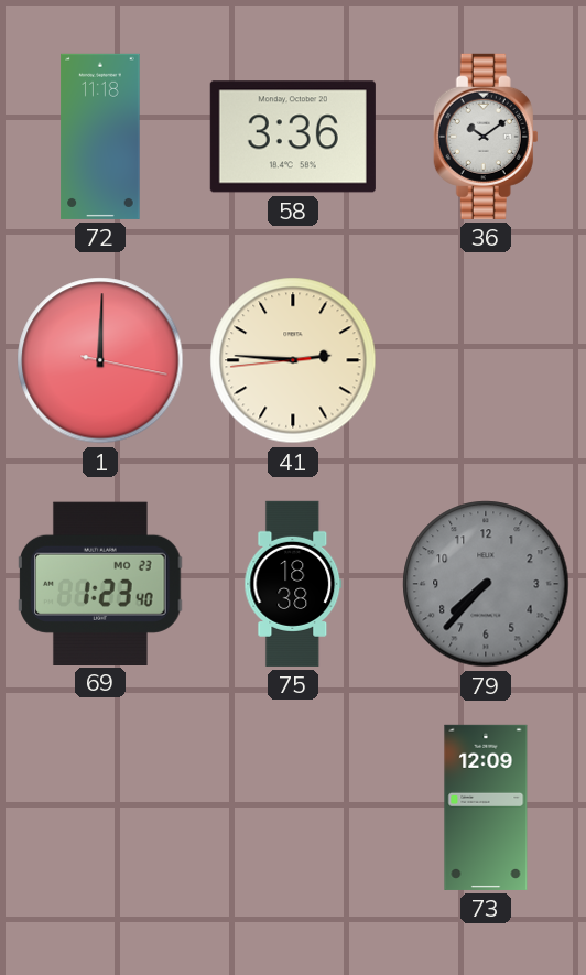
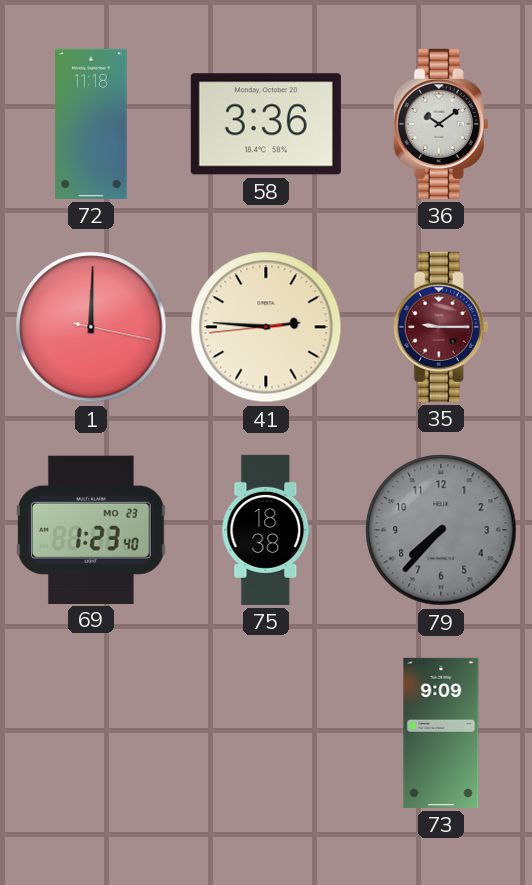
35: none -> 9:15 (441, 327)
73: 12:09 -> 9:09 (441, 733)
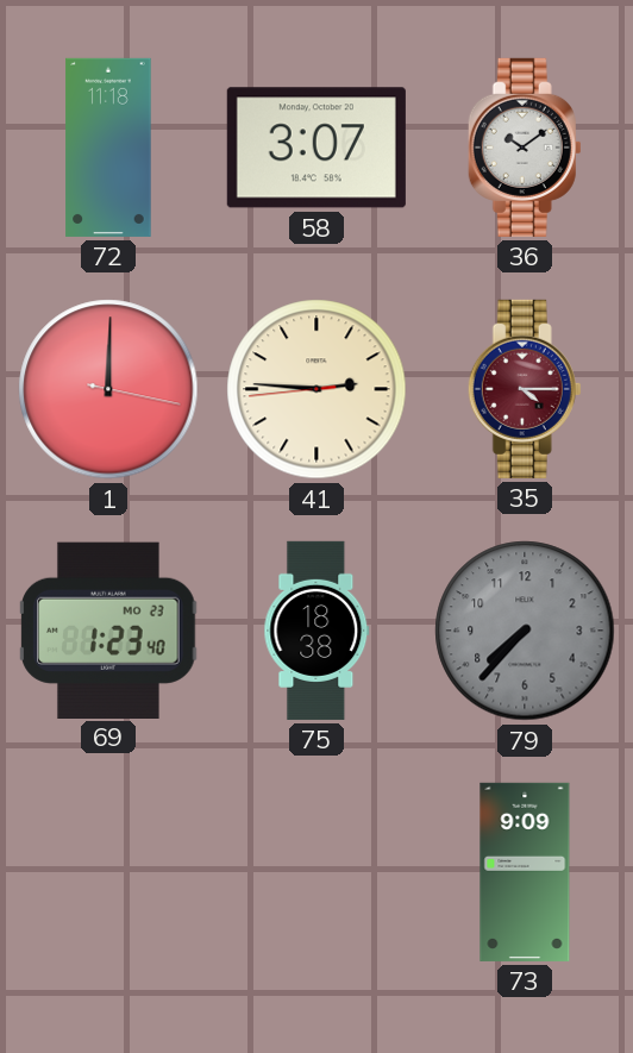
58: 3:36 -> 3:07 (316, 148)
35: 9:15 -> 4:15 (525, 389)
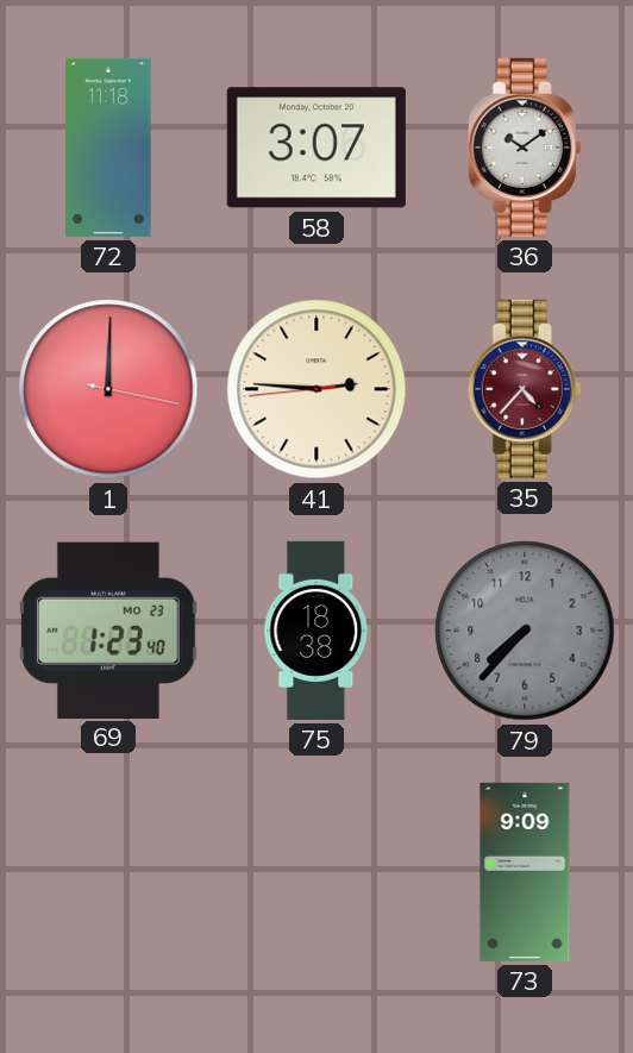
35: 4:15 -> 4:37 (525, 389)
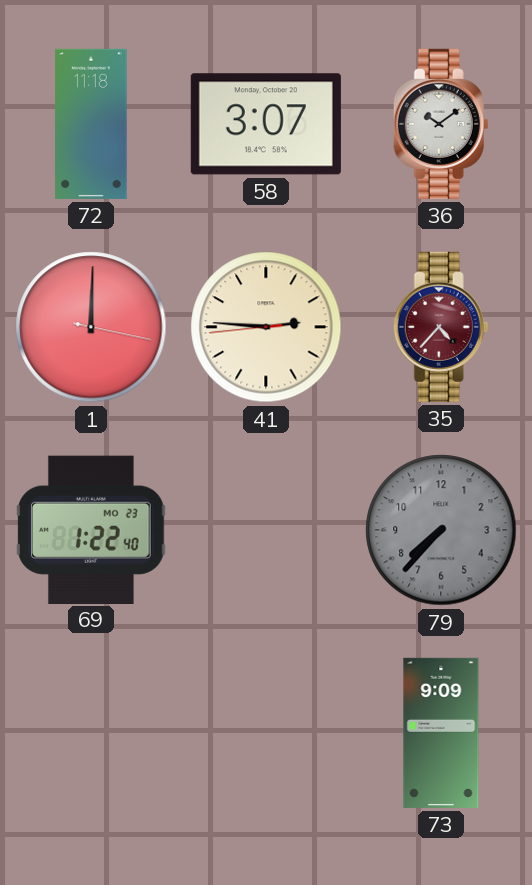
69: 1:23 -> 1:22 (91, 529)
75: 18:38 -> none (316, 631)
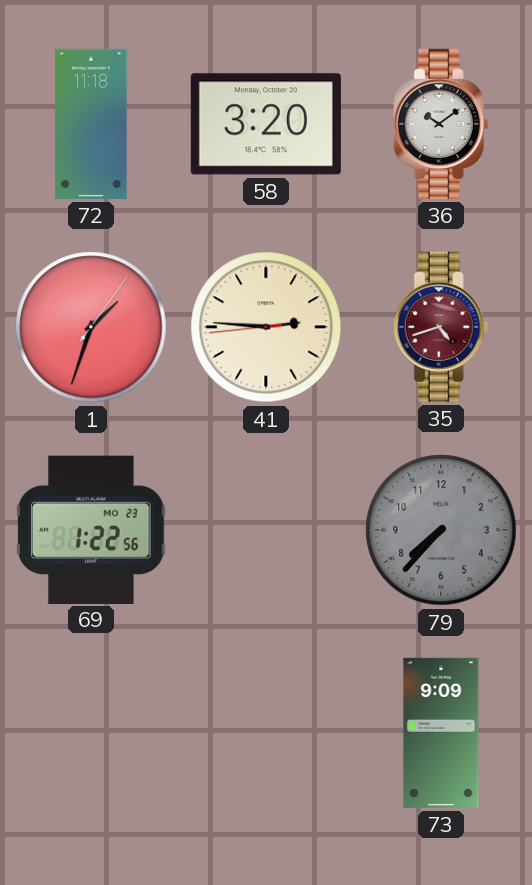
58: 3:07 -> 3:20 (266, 124)
1: 12:00 -> 1:33 (91, 327)
35: 4:37 -> 4:42 (441, 327)
69: 1:22:40 -> 1:22:56 (91, 529)
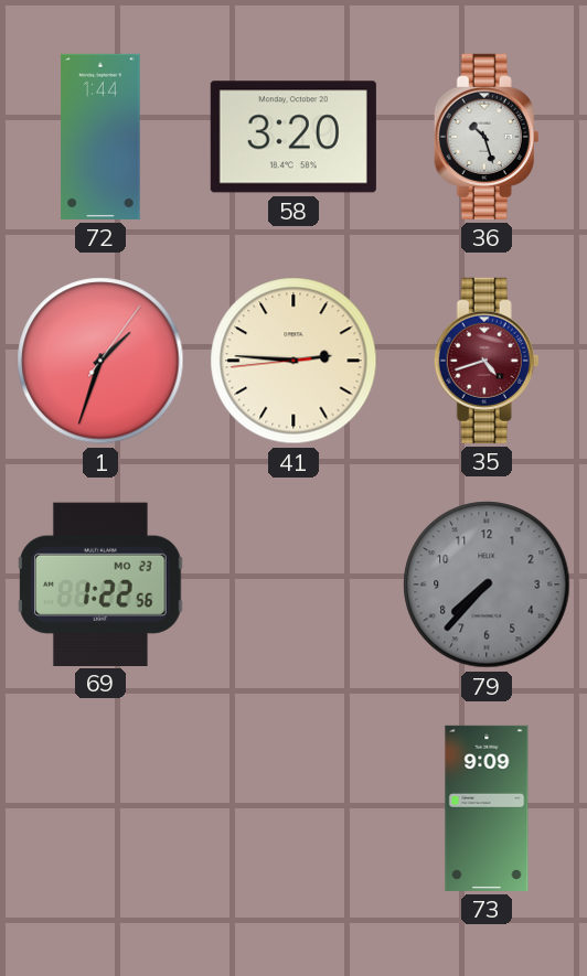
72: 11:18 -> 1:44 (100, 137)
36: 10:09 -> 10:27 (487, 137)
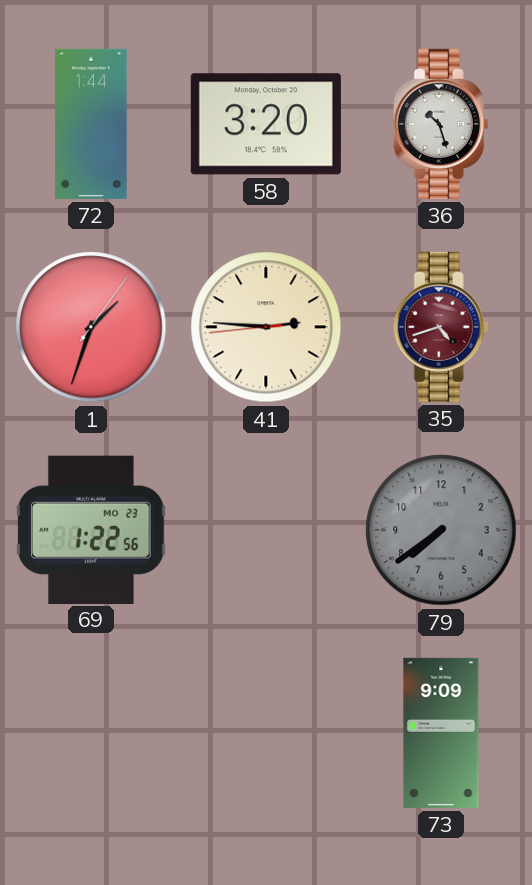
79: 7:37 -> 7:39 (441, 530)
